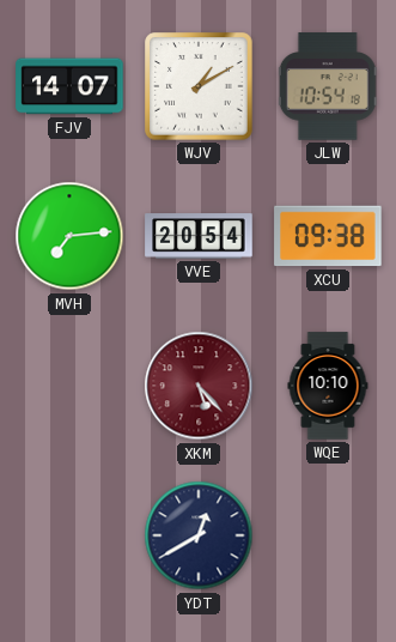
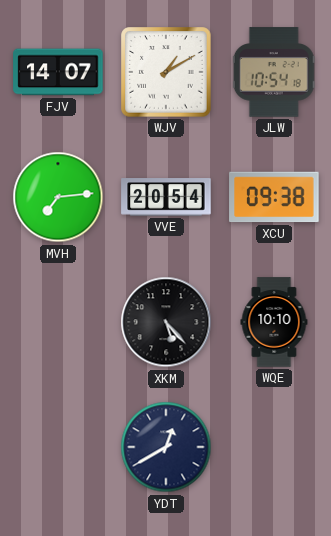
XKM dial: burgundy -> black (166, 322)
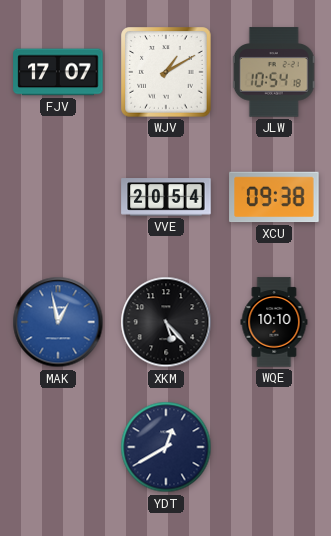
FJV: 14:07 -> 17:07 (58, 72)
MVH: 7:14 -> none (58, 197)
MAK: none -> 12:58 (58, 322)
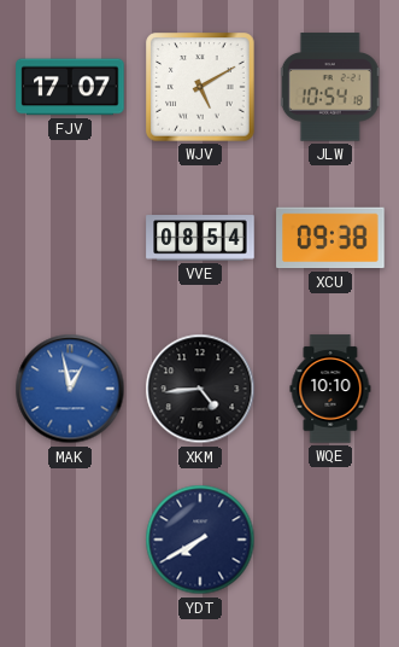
WJV: 1:10 -> 5:10 (200, 87)
VVE: 20:54 -> 08:54 (200, 238)
XKM: 5:23 -> 4:44 (200, 389)
YDT: 12:40 -> 7:40 (200, 540)
